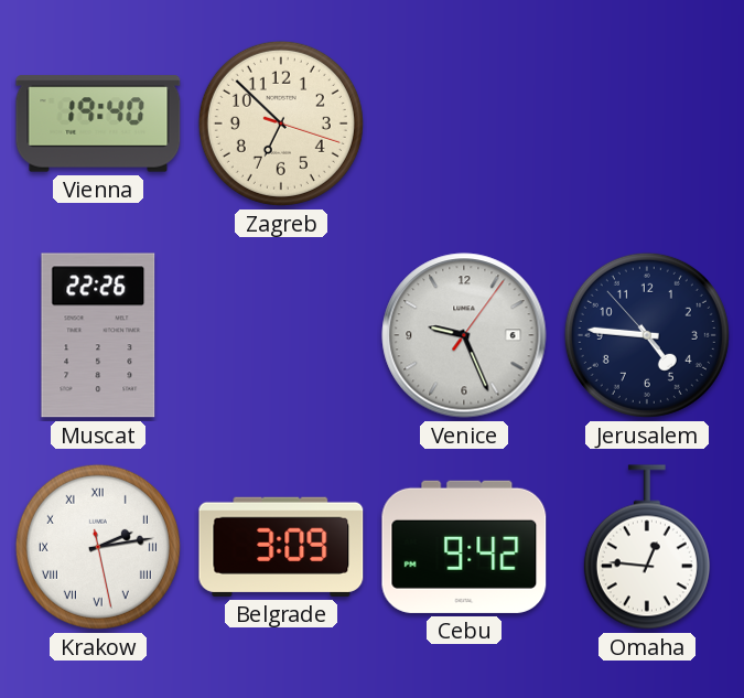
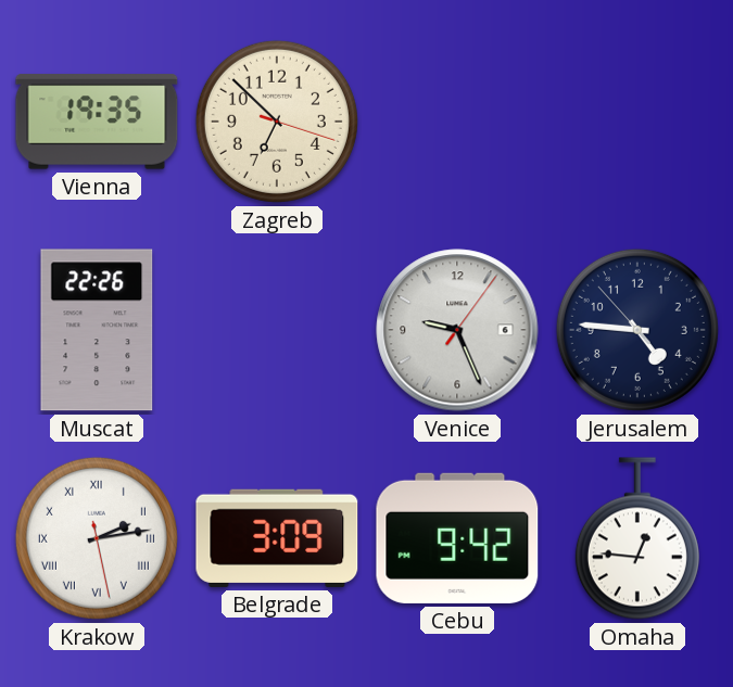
Vienna: 19:40 -> 19:35 (97, 122)
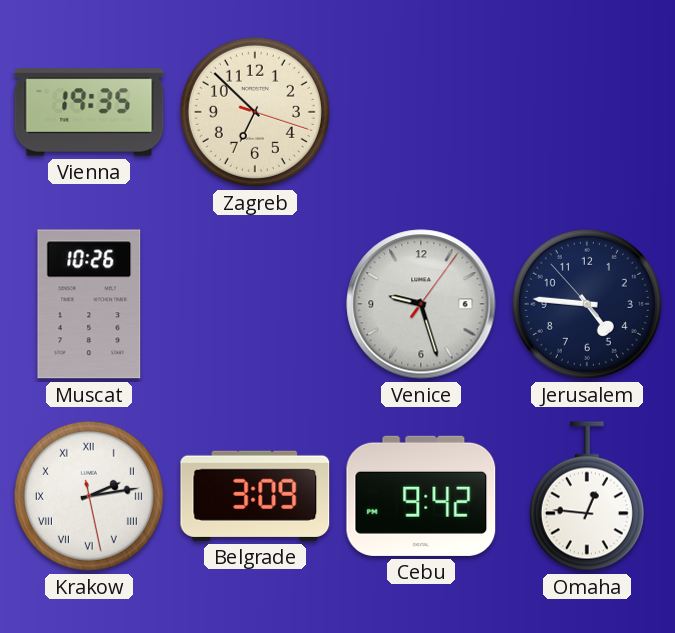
Muscat: 22:26 -> 10:26 (89, 304)
Venice: 9:26 -> 9:27 (421, 304)
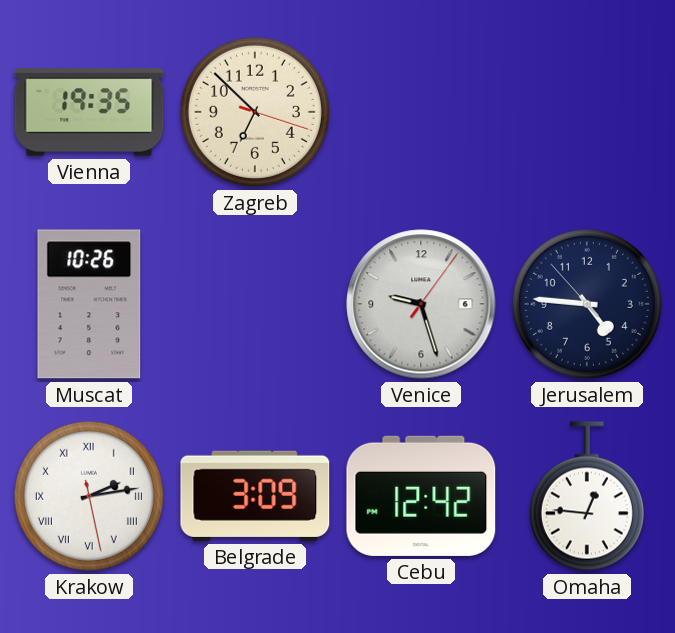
Cebu: 9:42 -> 12:42 (421, 496)
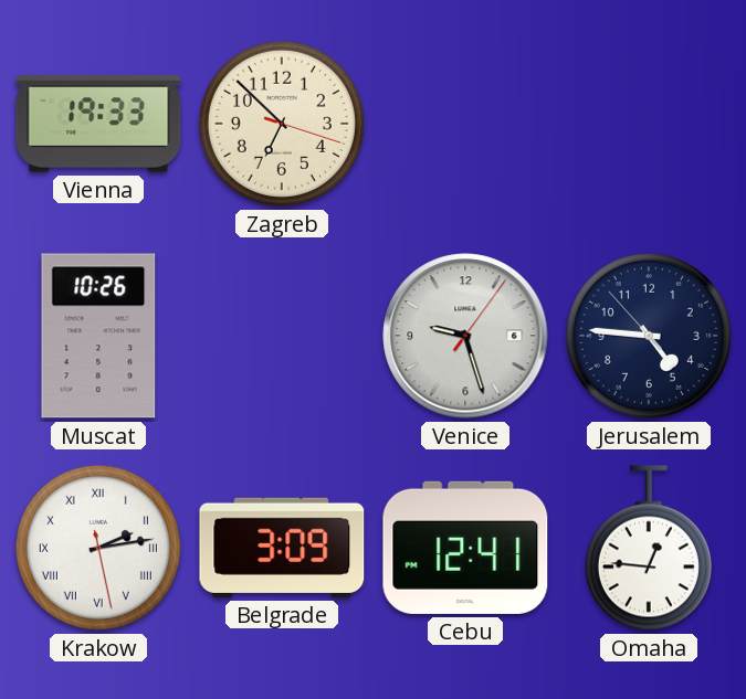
Vienna: 19:35 -> 19:33 (98, 124)
Cebu: 12:42 -> 12:41 (465, 548)
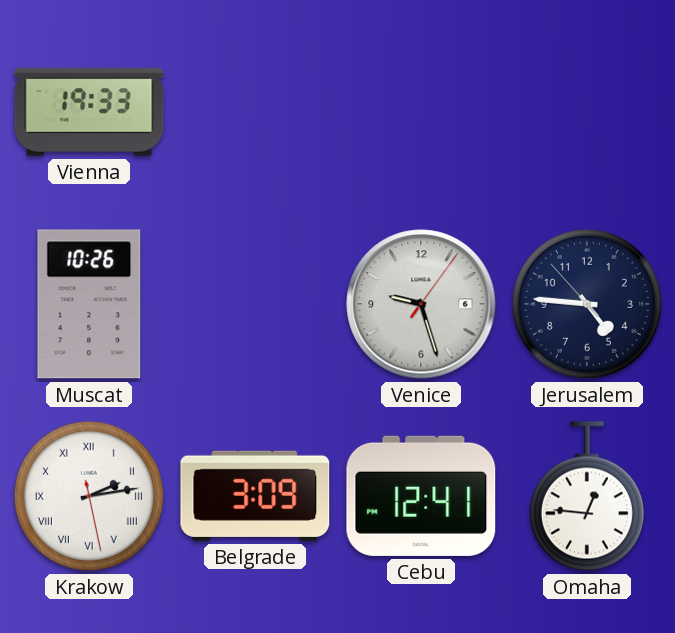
Zagreb: 6:52 -> none (282, 124)
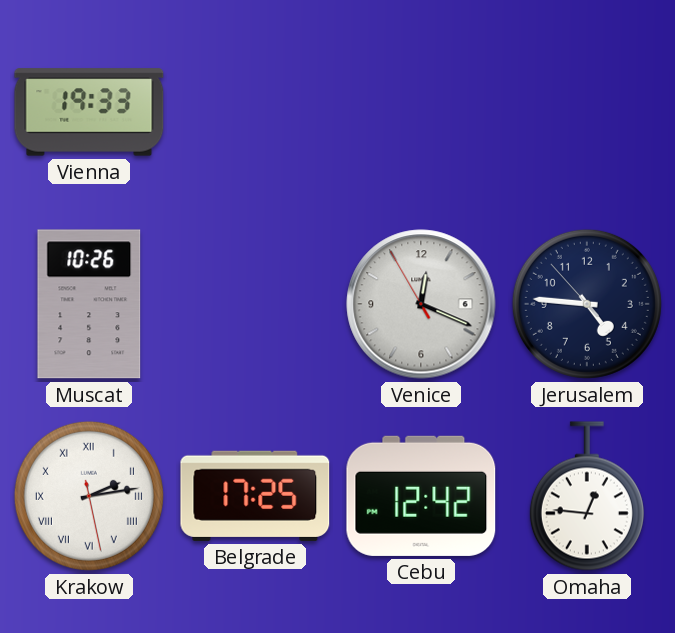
Venice: 9:27 -> 12:18 (421, 304)
Belgrade: 3:09 -> 17:25 (255, 496)
Cebu: 12:41 -> 12:42 (421, 496)
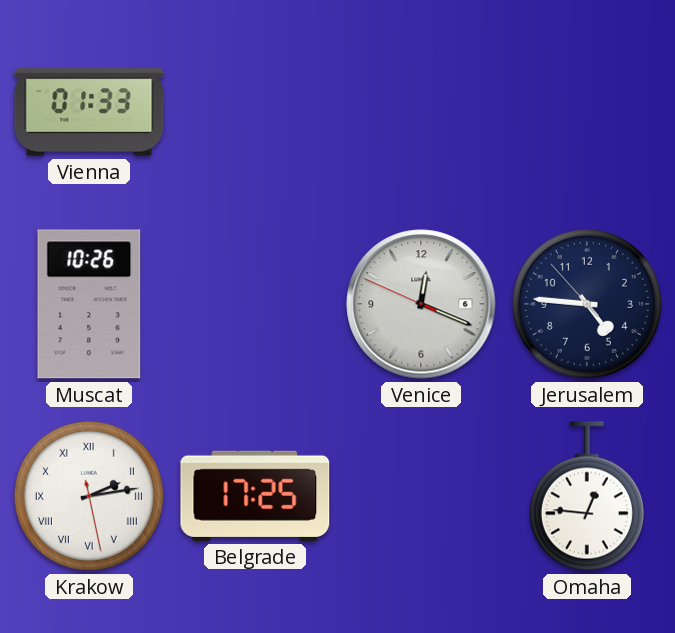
Vienna: 19:33 -> 01:33 (89, 112)
Venice: 12:18:55 -> 12:18:49 (421, 304)
Cebu: 12:42 -> none (421, 496)
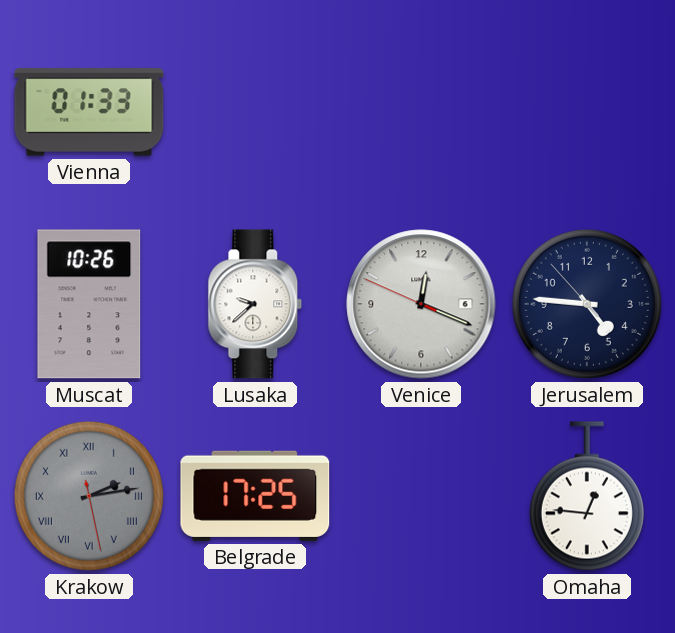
Lusaka: none -> 9:38 (255, 304)
Krakow dial: white -> grey (89, 496)
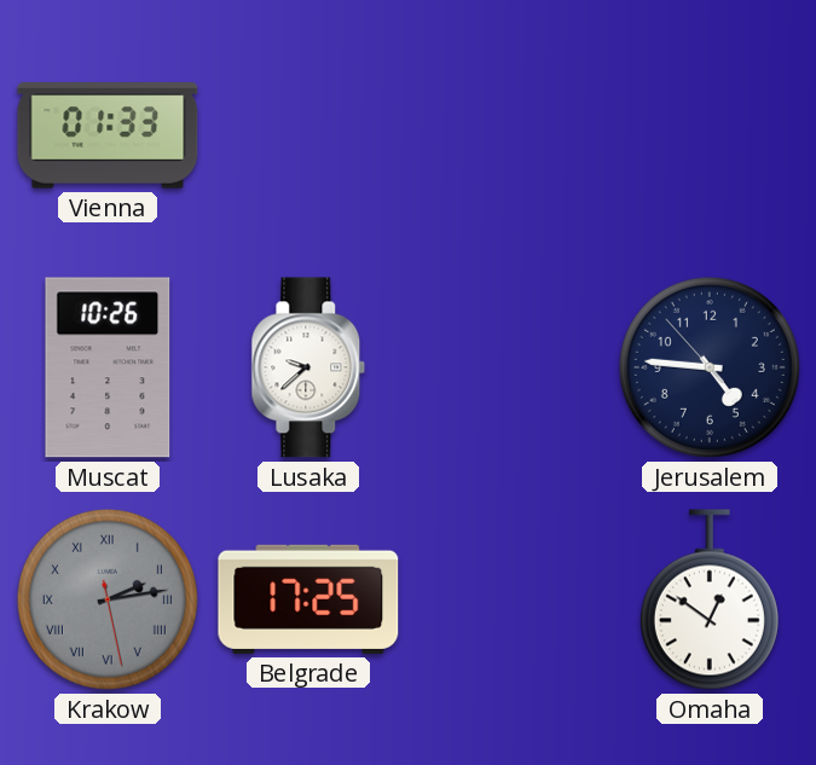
Venice: 12:18 -> none (421, 304)
Omaha: 12:46 -> 12:51 (710, 599)
